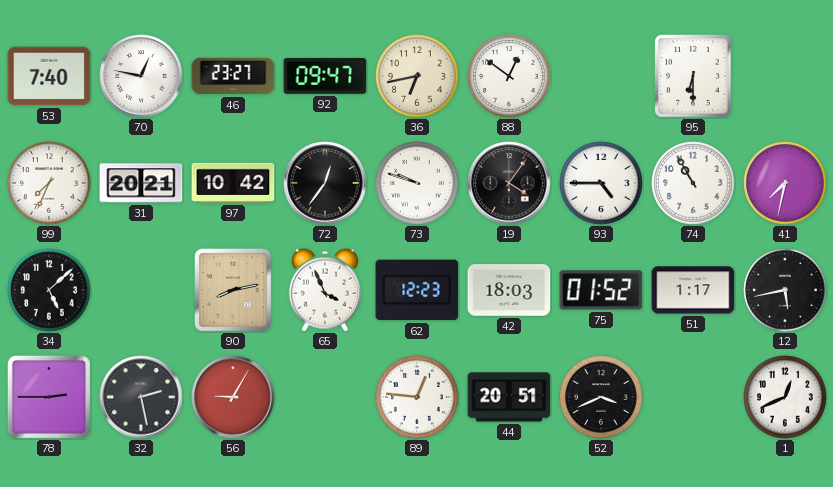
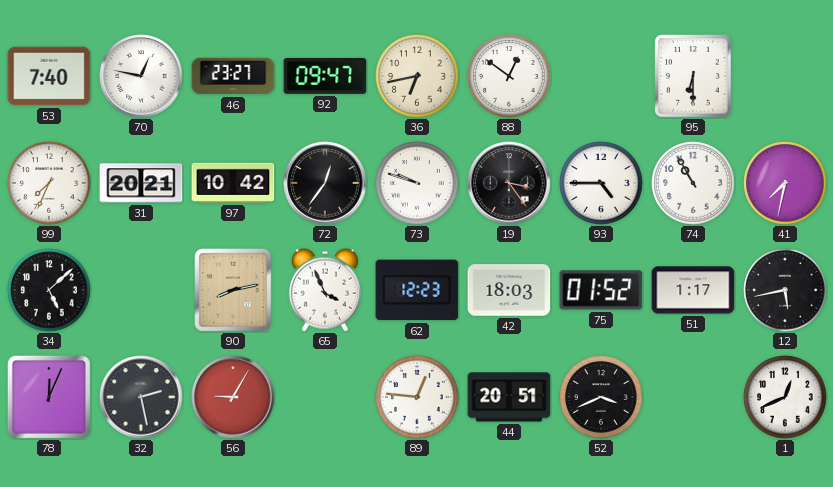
19: 4:06 -> 3:24 (509, 183)
78: 2:45 -> 12:04 (49, 397)
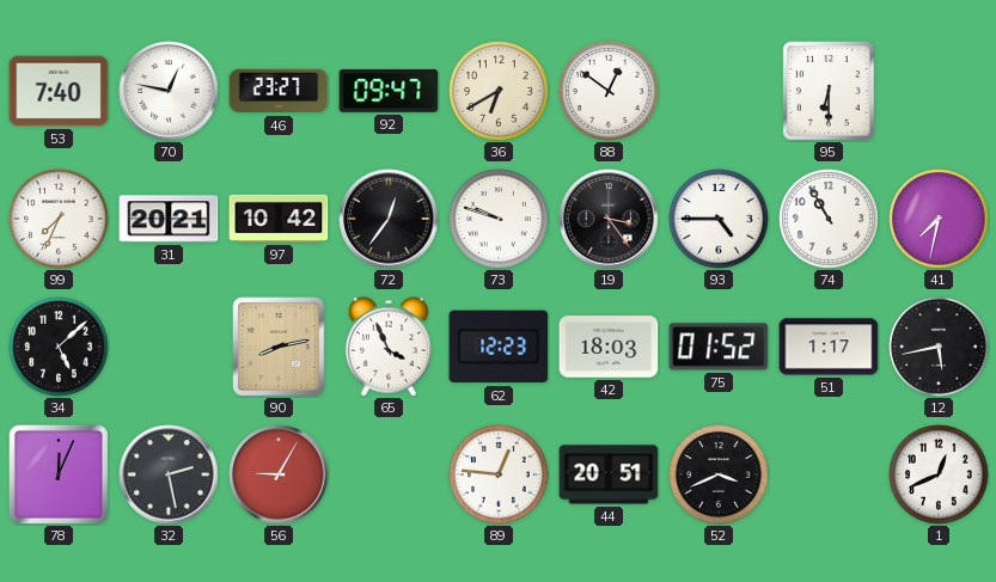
36: 6:43 -> 6:40 (499, 91)
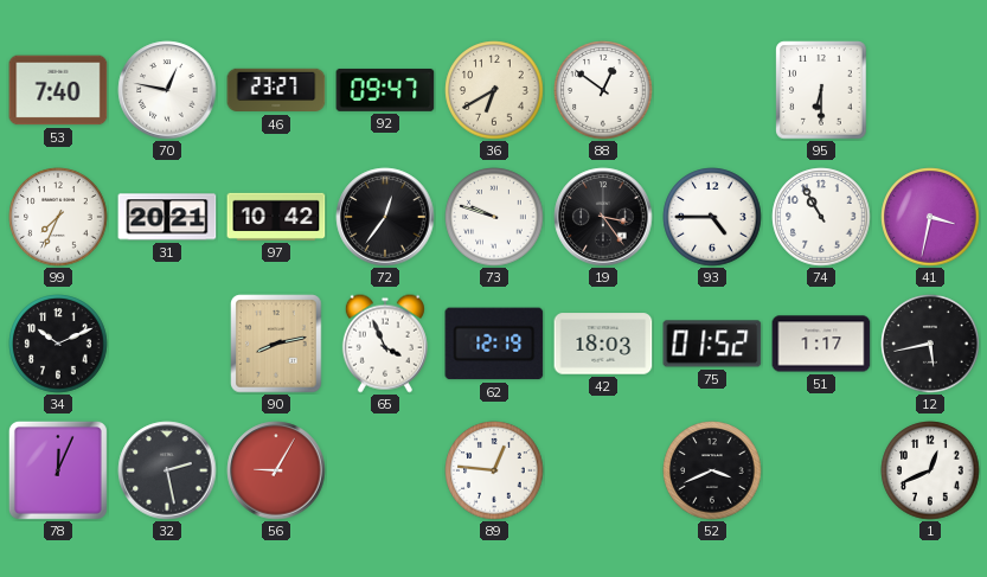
41: 7:32 -> 3:32 (930, 217)
34: 5:08 -> 10:11 (58, 344)
62: 12:23 -> 12:19 (494, 344)
44: 20:51 -> none (609, 474)
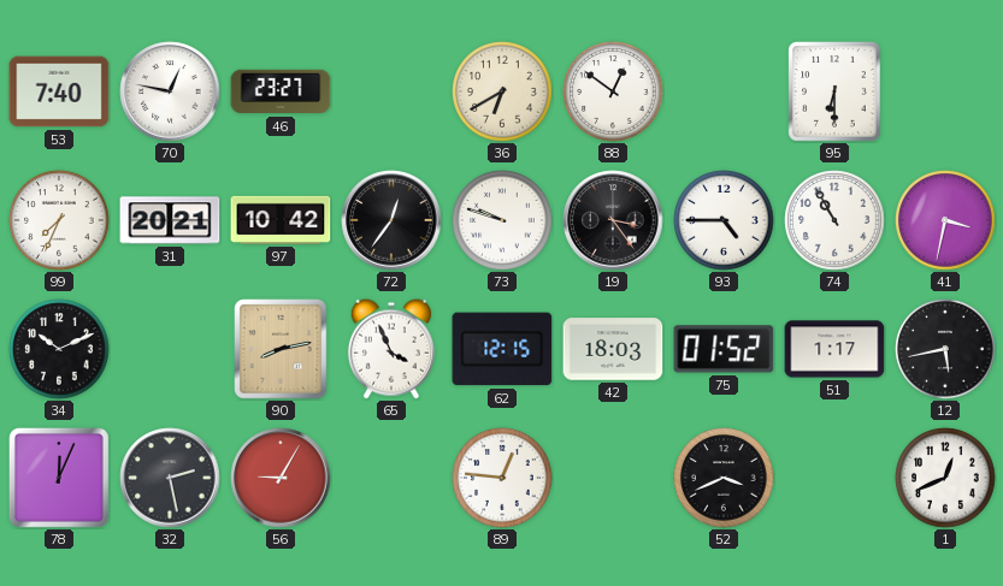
92: 09:47 -> none (385, 90)
62: 12:19 -> 12:15 (502, 349)
